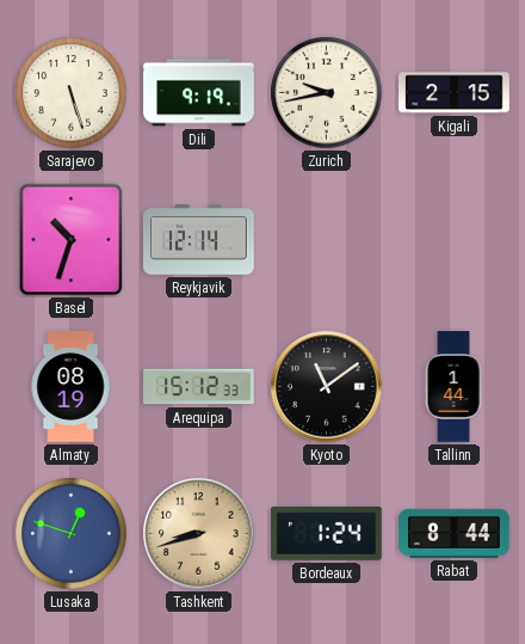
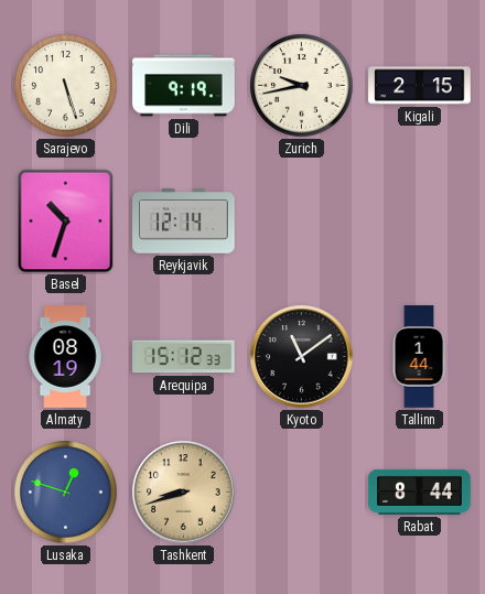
Bordeaux: 1:24 -> none (327, 533)
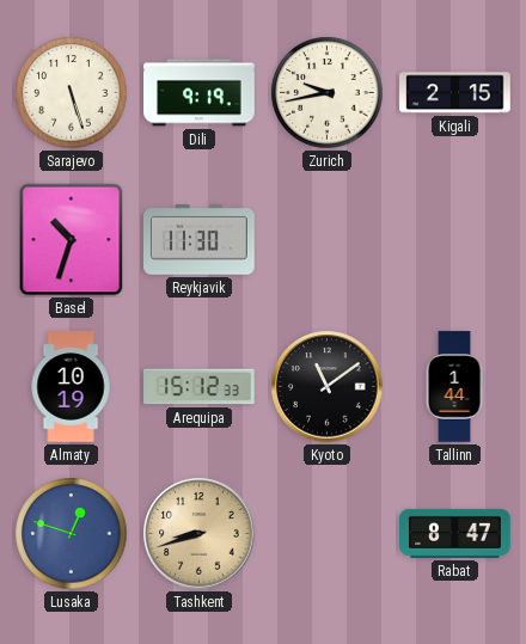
Reykjavik: 12:14 -> 11:30 (200, 240)
Almaty: 08:19 -> 10:19 (71, 387)
Rabat: 8:44 -> 8:47 (455, 533)
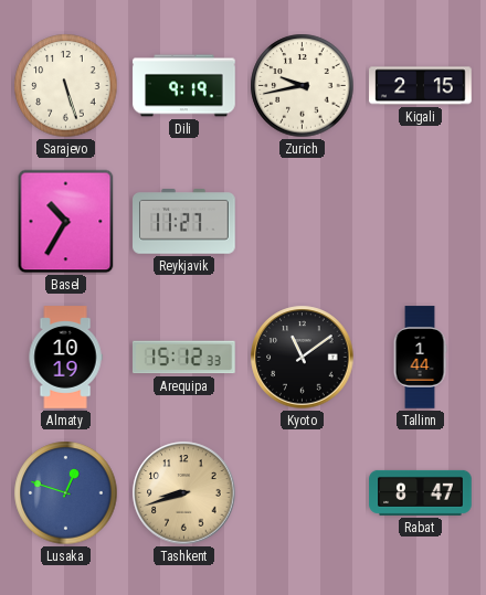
Basel: 10:33 -> 10:35 (66, 222)
Reykjavik: 11:30 -> 11:27 (184, 222)
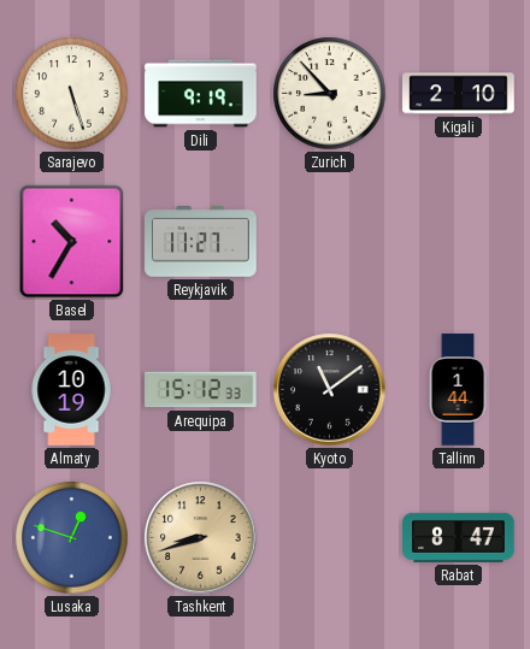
Zurich: 9:43 -> 8:53 (330, 94)
Kigali: 2:15 -> 2:10 (459, 94)
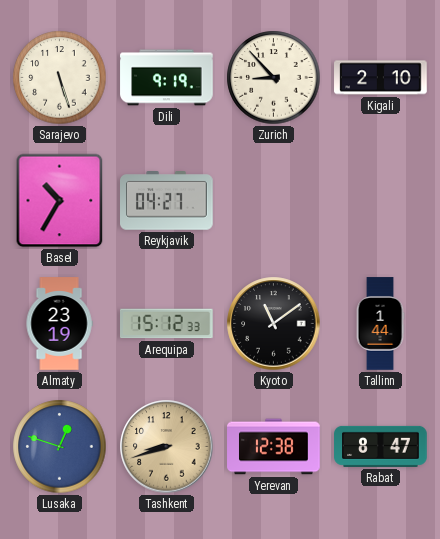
Reykjavik: 11:27 -> 04:27 (167, 201)
Almaty: 10:19 -> 23:19 (59, 324)
Yerevan: none -> 12:38 (274, 447)
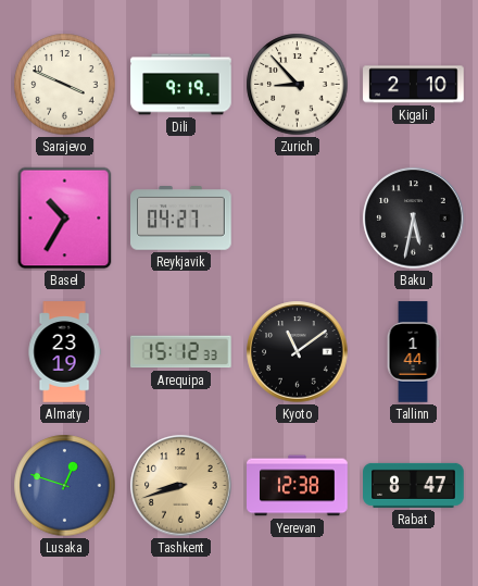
Sarajevo: 5:27 -> 3:49 (65, 85)
Baku: none -> 5:32 (414, 219)
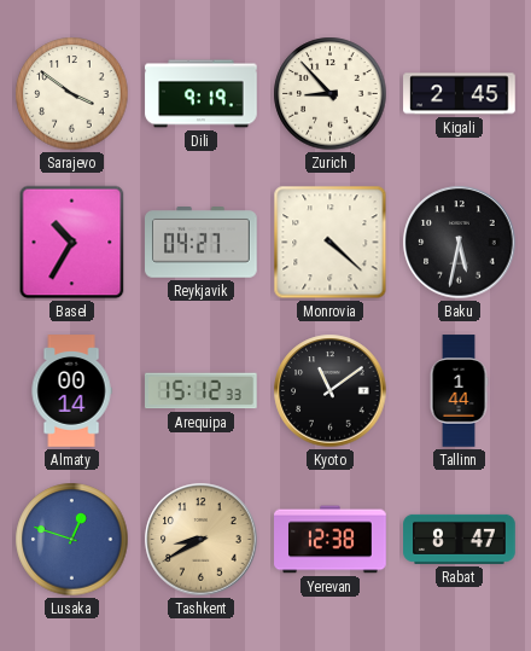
Sarajevo: 3:49 -> 3:51 (72, 94)
Kigali: 2:10 -> 2:45 (460, 94)
Monrovia: none -> 4:22 (331, 243)
Almaty: 23:19 -> 00:14 (71, 391)
Tashkent: 8:42 -> 8:40 (202, 540)
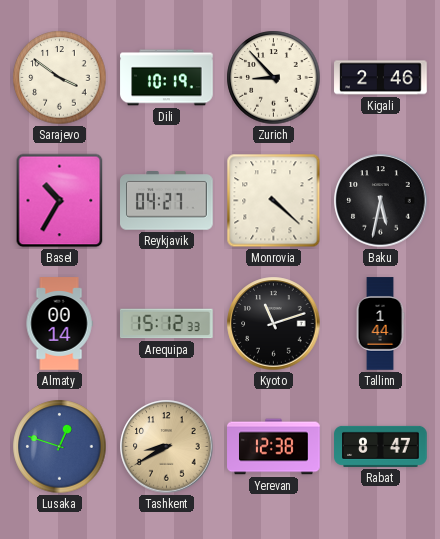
Dili: 9:19 -> 10:19 (167, 78)
Kigali: 2:45 -> 2:46 (381, 78)
Kyoto: 11:09 -> 11:12 (274, 324)
